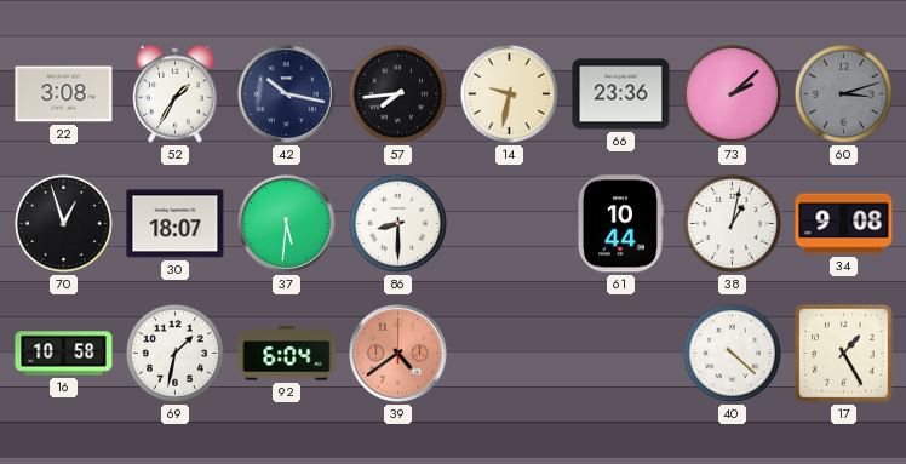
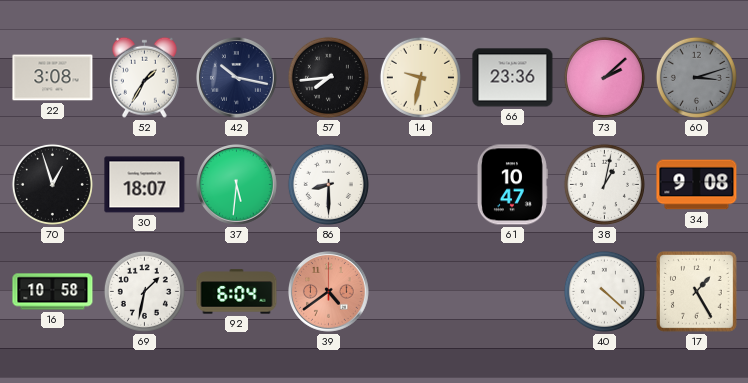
61: 10:44 -> 10:47 (512, 185)
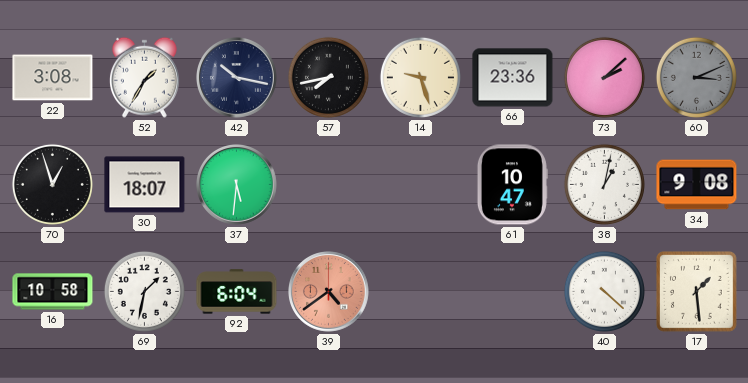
57: 7:44 -> 7:43 (328, 77)
14: 9:32 -> 9:27 (420, 77)
60: 3:12 -> 3:11 (696, 77)
86: 8:30 -> none (328, 184)
17: 1:25 -> 1:29 (697, 292)
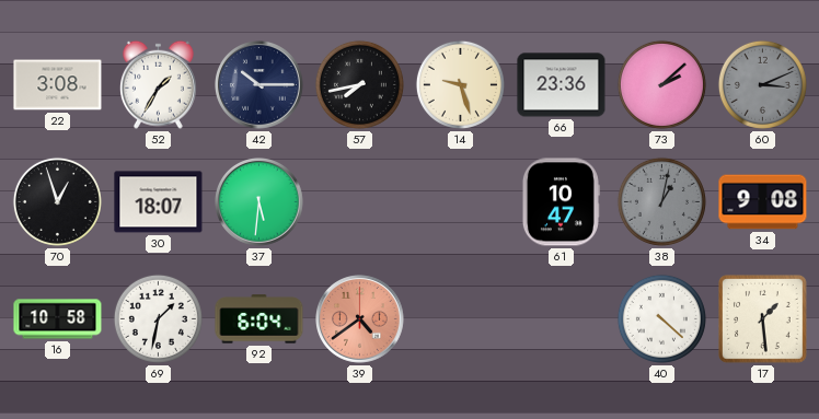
42: 10:17 -> 10:15 (259, 85)
38 dial: white -> grey (661, 201)
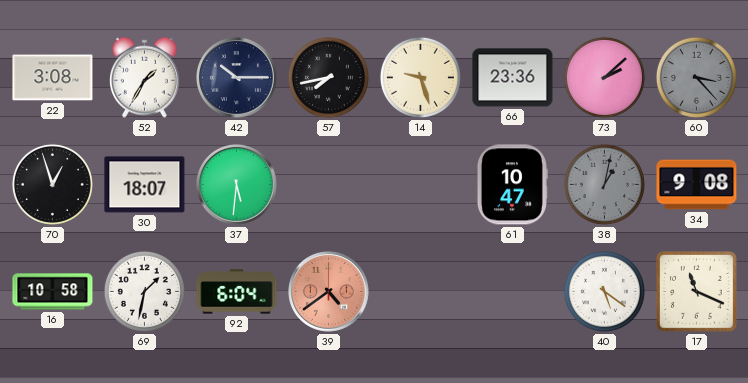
60: 3:11 -> 3:23 (696, 77)
40: 4:22 -> 5:21 (604, 291)
17: 1:29 -> 11:19 (697, 292)
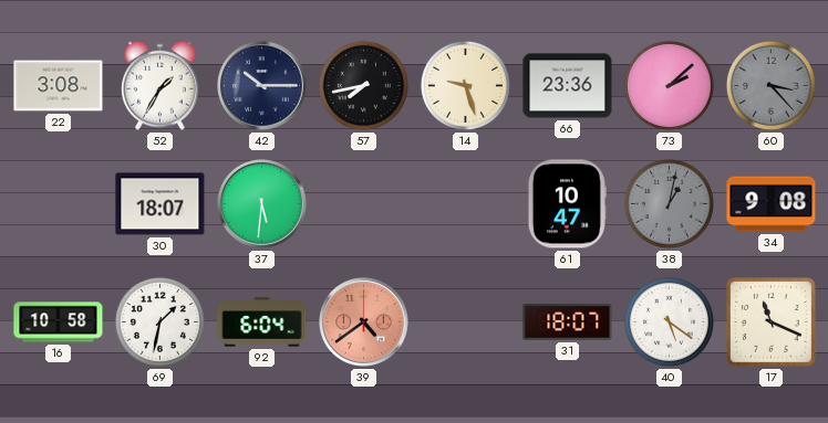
70: 12:57 -> none (52, 184)
31: none -> 18:07 (568, 322)
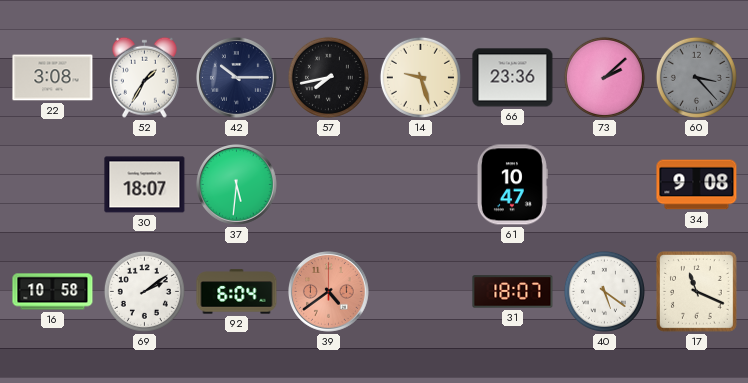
38: 1:02 -> none (669, 203)
69: 1:32 -> 2:09 (144, 291)
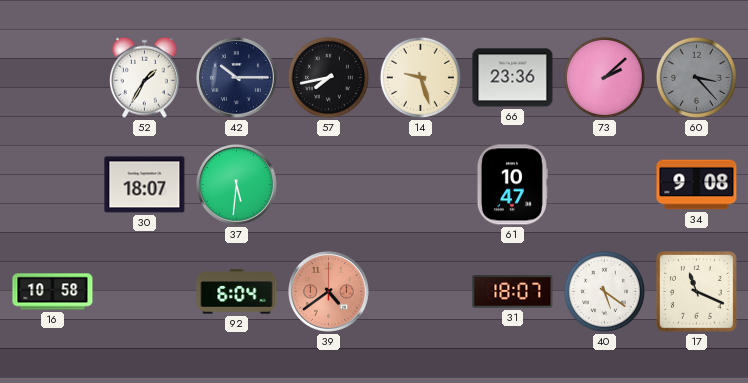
22: 3:08 -> none (53, 78)
69: 2:09 -> none (144, 291)
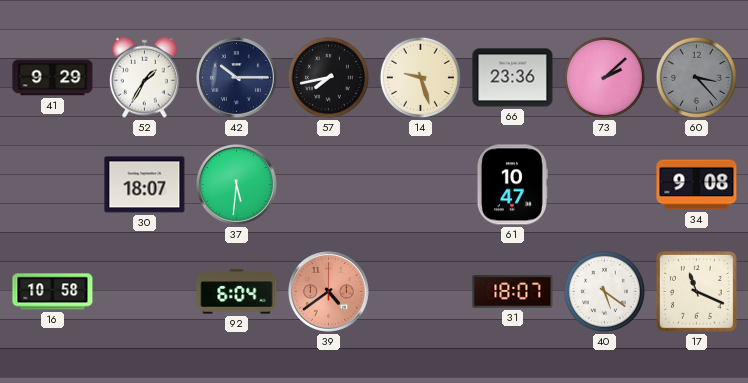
41: none -> 9:29 (53, 78)
